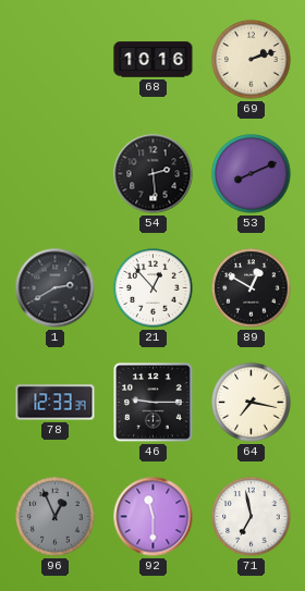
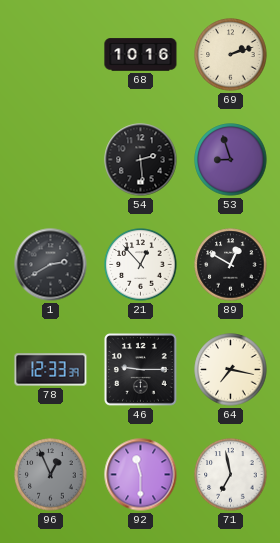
53: 8:11 -> 8:57 (231, 160)
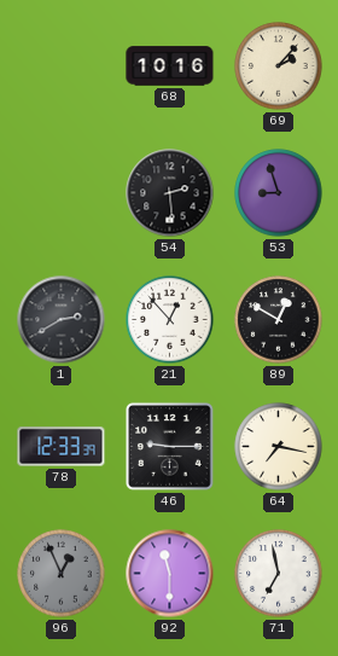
69: 2:12 -> 2:07 (279, 66)
